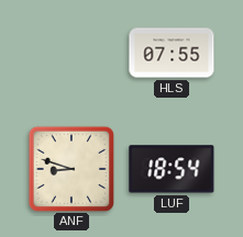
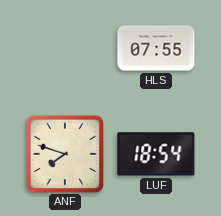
ANF: 8:48 -> 7:48 (64, 153)
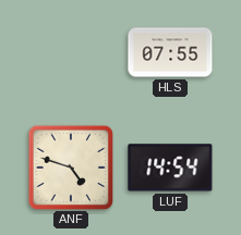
ANF: 7:48 -> 4:48 (70, 166)
LUF: 18:54 -> 14:54 (170, 168)
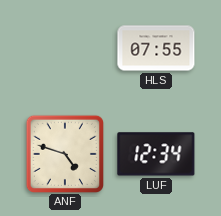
LUF: 14:54 -> 12:34 (156, 154)
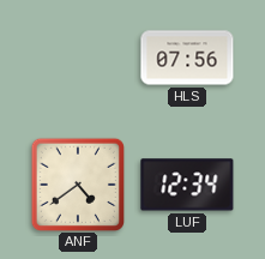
HLS: 07:55 -> 07:56 (187, 58)
ANF: 4:48 -> 4:39 (77, 183)
